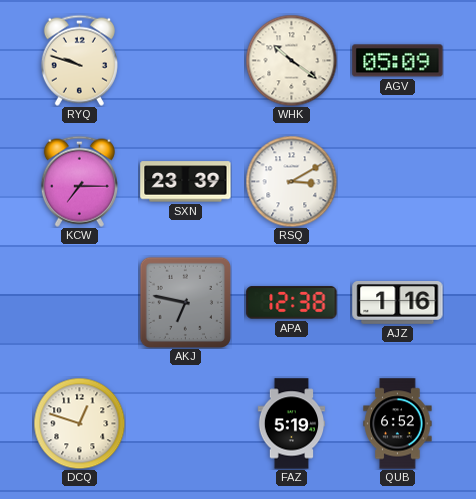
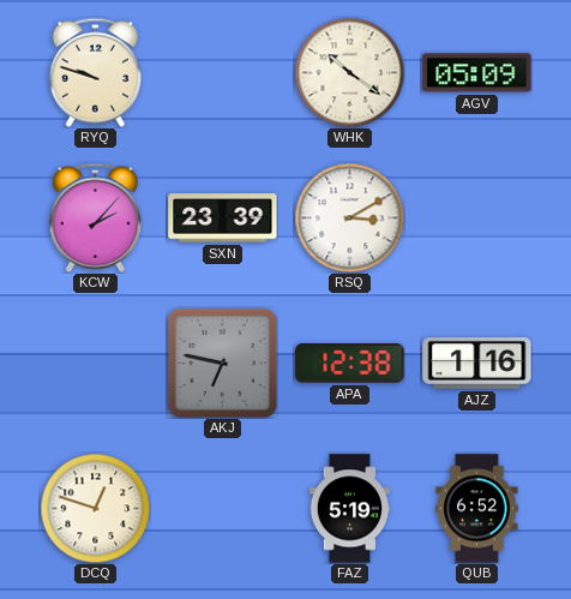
KCW: 7:15 -> 2:07 (95, 217)
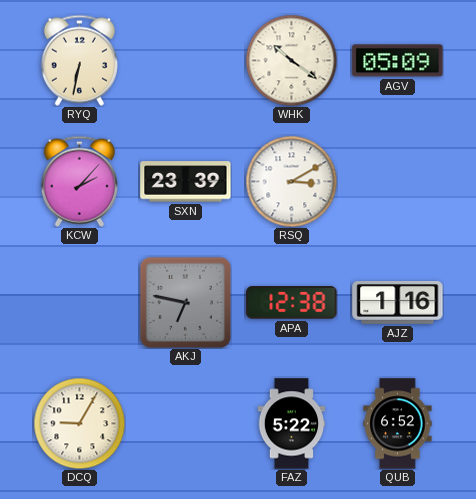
RYQ: 9:48 -> 6:32 (79, 60)
DCQ: 12:48 -> 9:05 (79, 423)
FAZ: 5:19 -> 5:22 (292, 424)
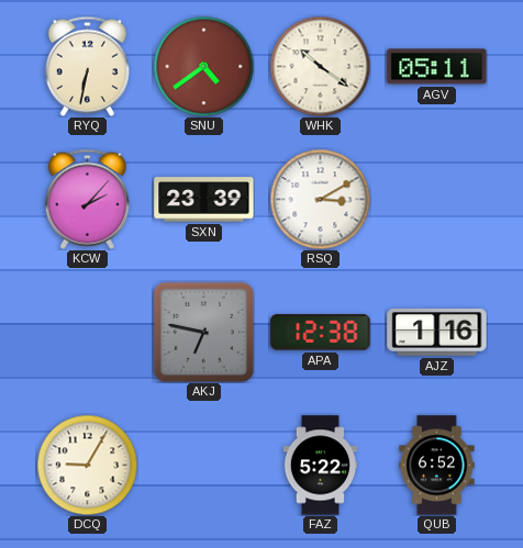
SNU: none -> 4:39 (203, 66)
AGV: 05:09 -> 05:11 (437, 67)
